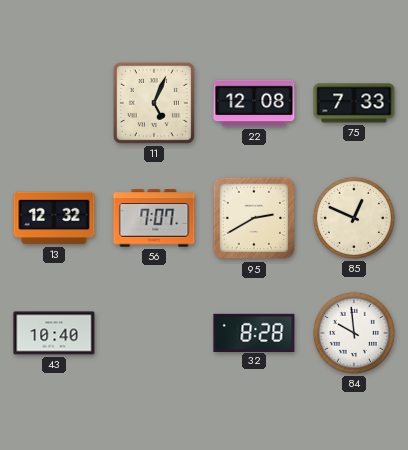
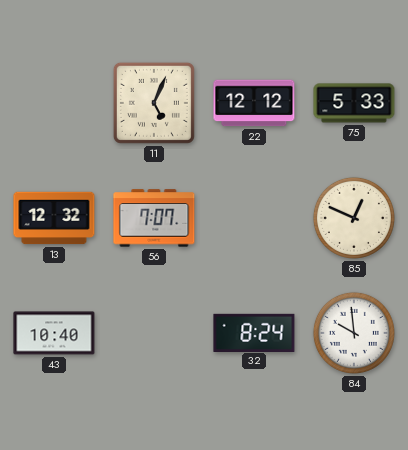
22: 12:08 -> 12:12 (254, 103)
75: 7:33 -> 5:33 (354, 103)
95: 2:40 -> none (254, 218)
32: 8:28 -> 8:24 (254, 332)
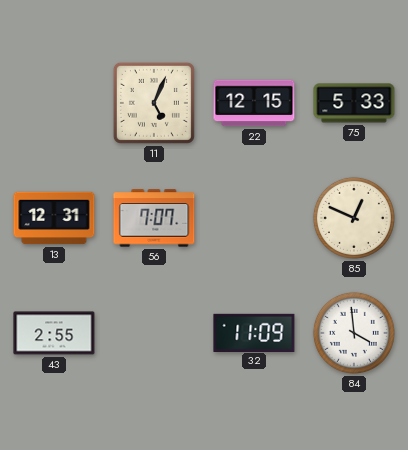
22: 12:12 -> 12:15 (254, 103)
13: 12:32 -> 12:31 (54, 218)
43: 10:40 -> 2:55 (54, 333)
32: 8:24 -> 11:09 (254, 332)
84: 9:59 -> 3:59 (354, 333)
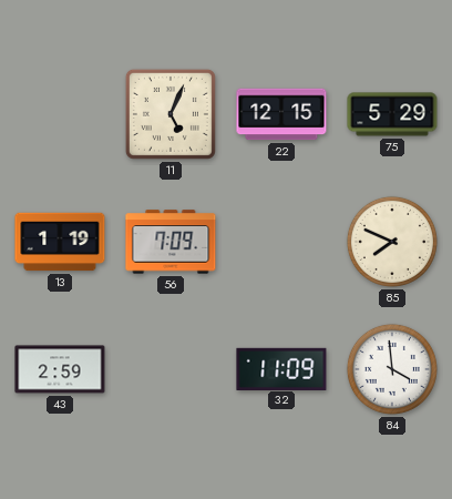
75: 5:33 -> 5:29 (392, 114)
13: 12:31 -> 1:19 (60, 242)
56: 7:07 -> 7:09 (171, 242)
85: 12:49 -> 7:49 (392, 242)
43: 2:55 -> 2:59 (60, 369)
